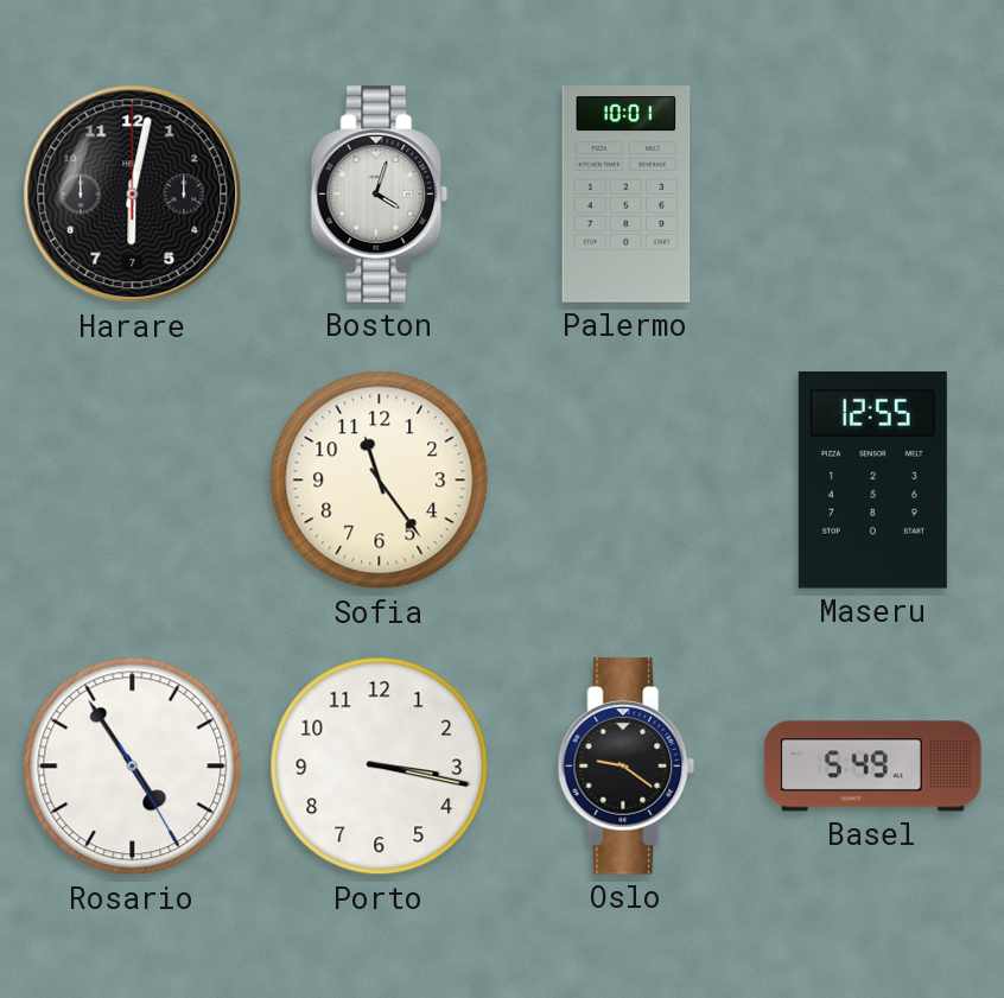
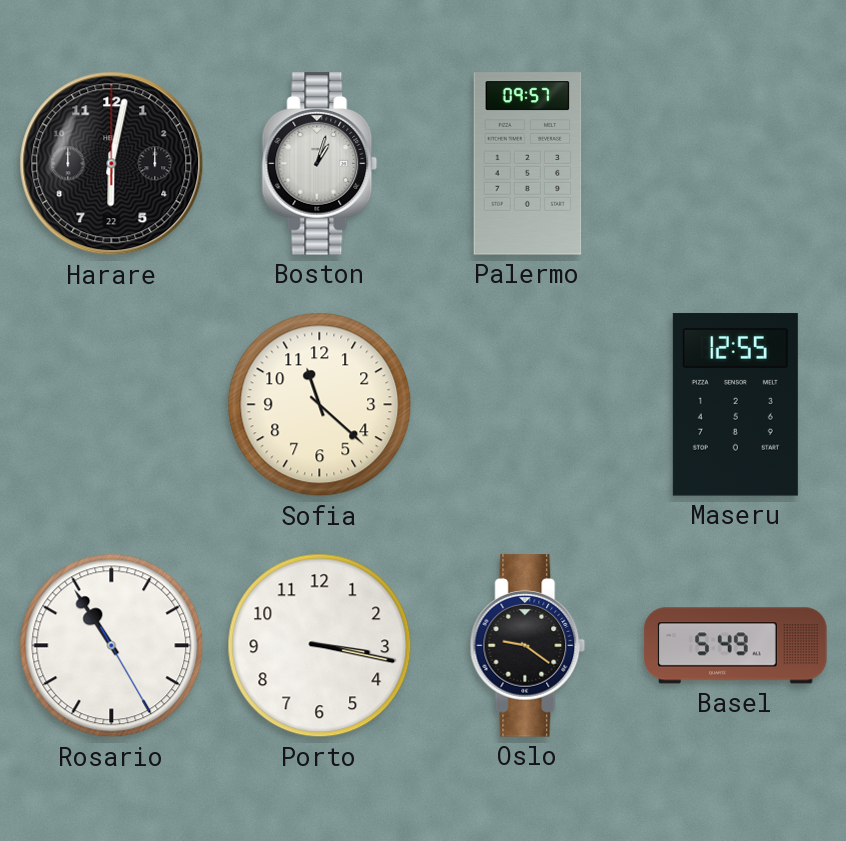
Harare date: 7 -> 22 (112, 164)
Boston: 4:03 -> 1:03 (320, 164)
Palermo: 10:01 -> 09:57 (528, 164)
Sofia: 11:24 -> 11:22 (320, 405)
Rosario: 4:54 -> 10:54 (112, 646)
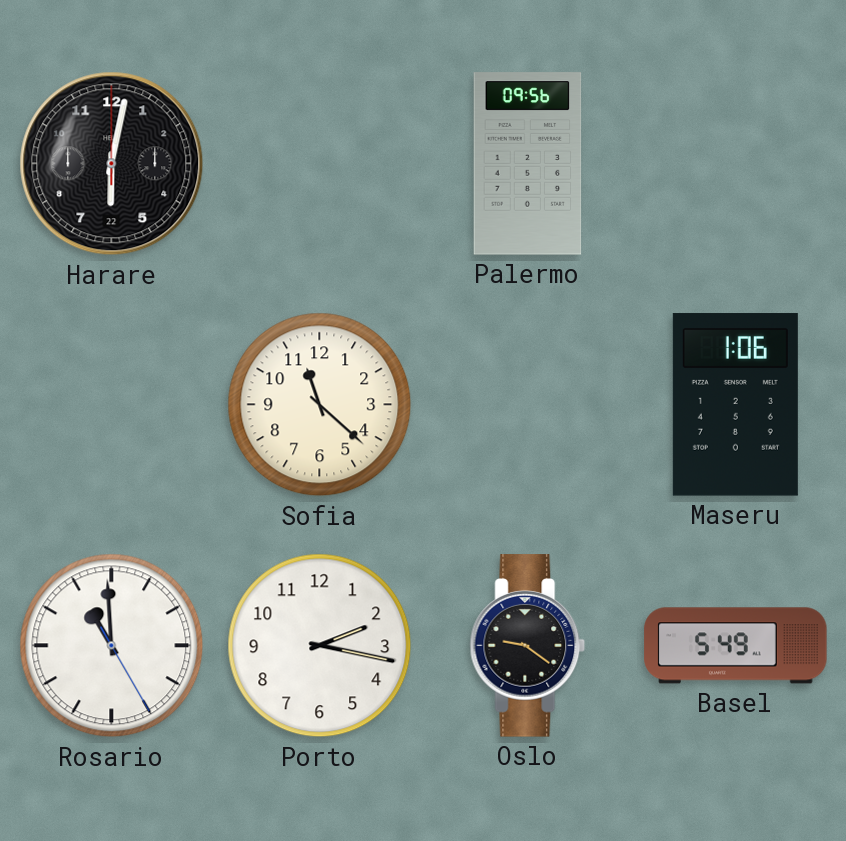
Boston: 1:03 -> none (320, 164)
Palermo: 09:57 -> 09:56 (528, 164)
Maseru: 12:55 -> 1:06 (735, 405)
Rosario: 10:54 -> 10:59 (112, 646)
Porto: 3:17 -> 2:17 (320, 646)
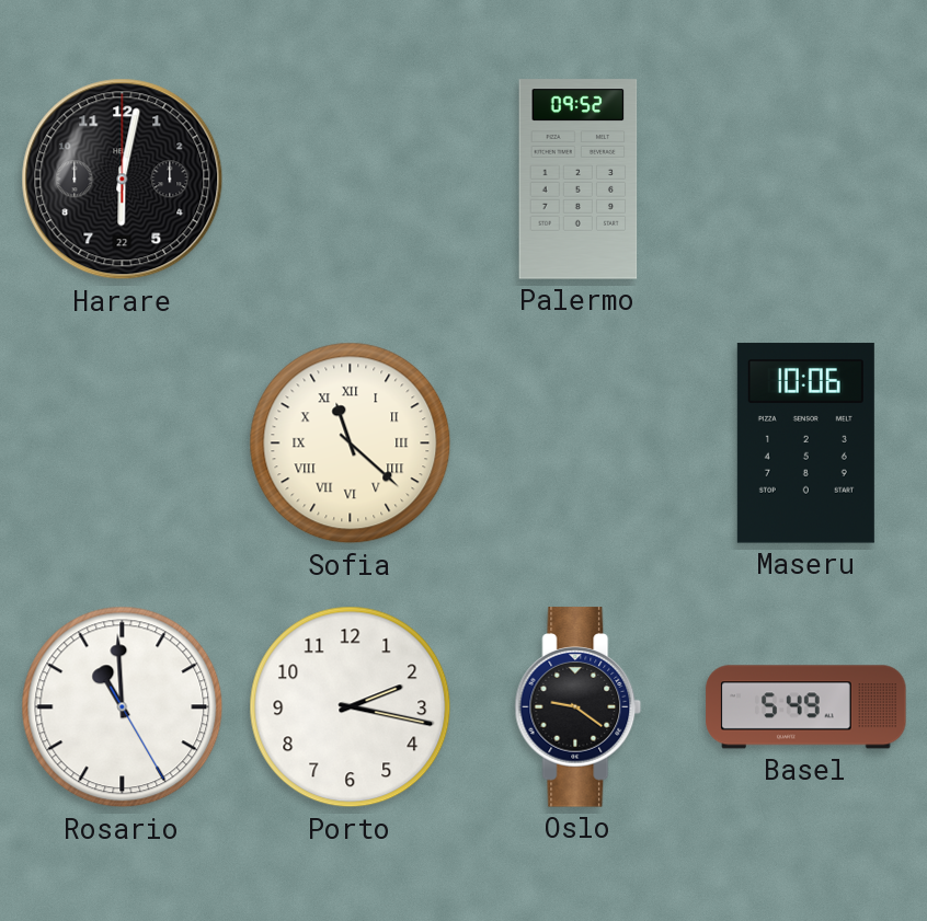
Palermo: 09:56 -> 09:52 (579, 180)
Sofia numerals: Arabic -> Roman (351, 444)
Maseru: 1:06 -> 10:06 (805, 444)
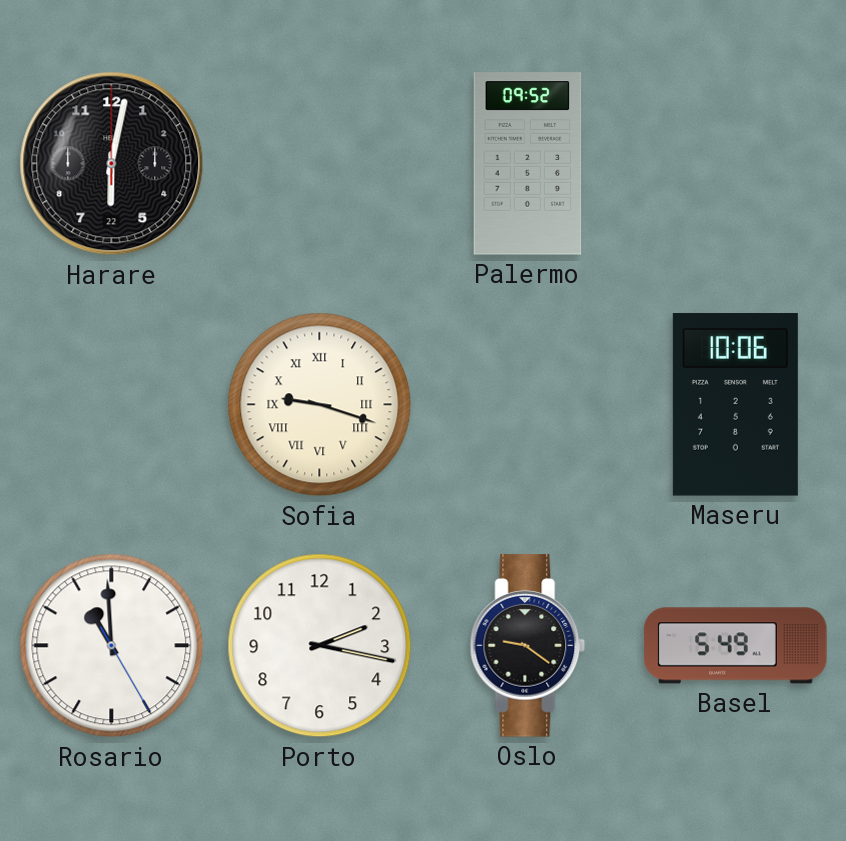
Sofia: 11:22 -> 9:18 (320, 405)
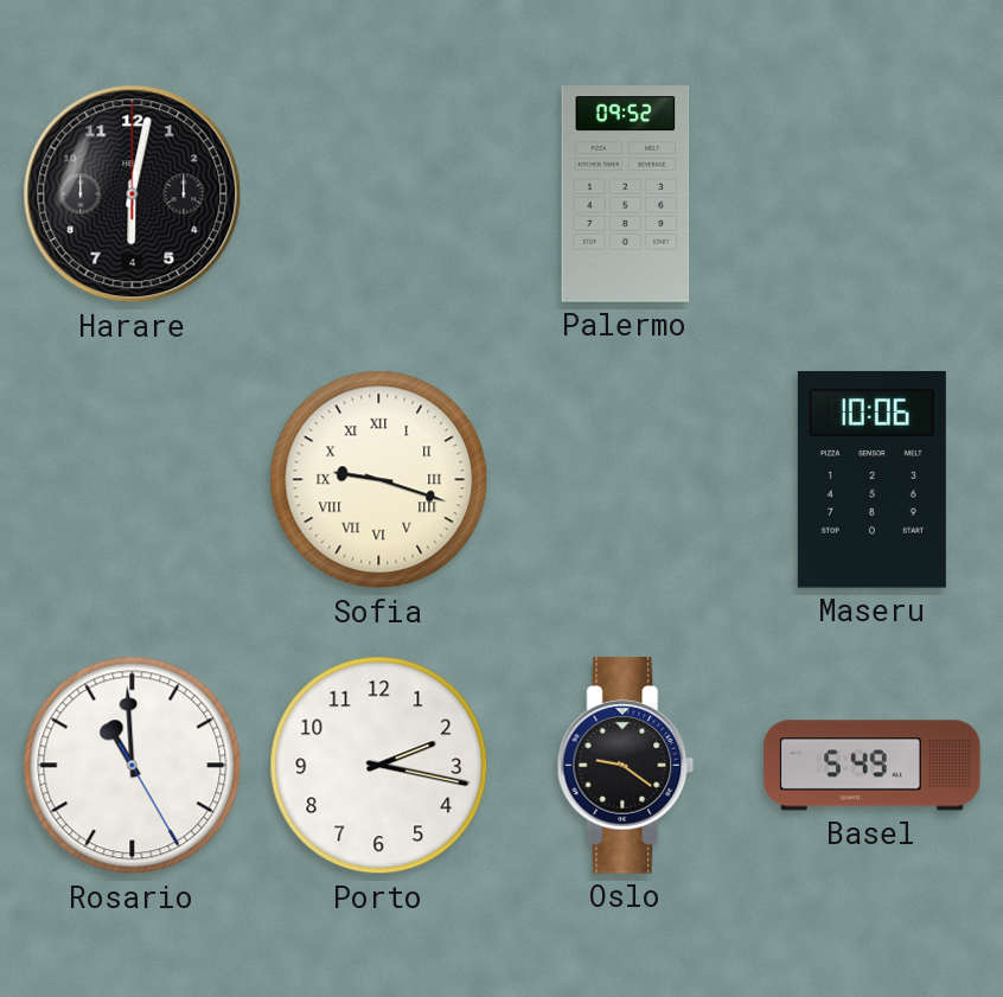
Harare date: 22 -> 4 (133, 194)
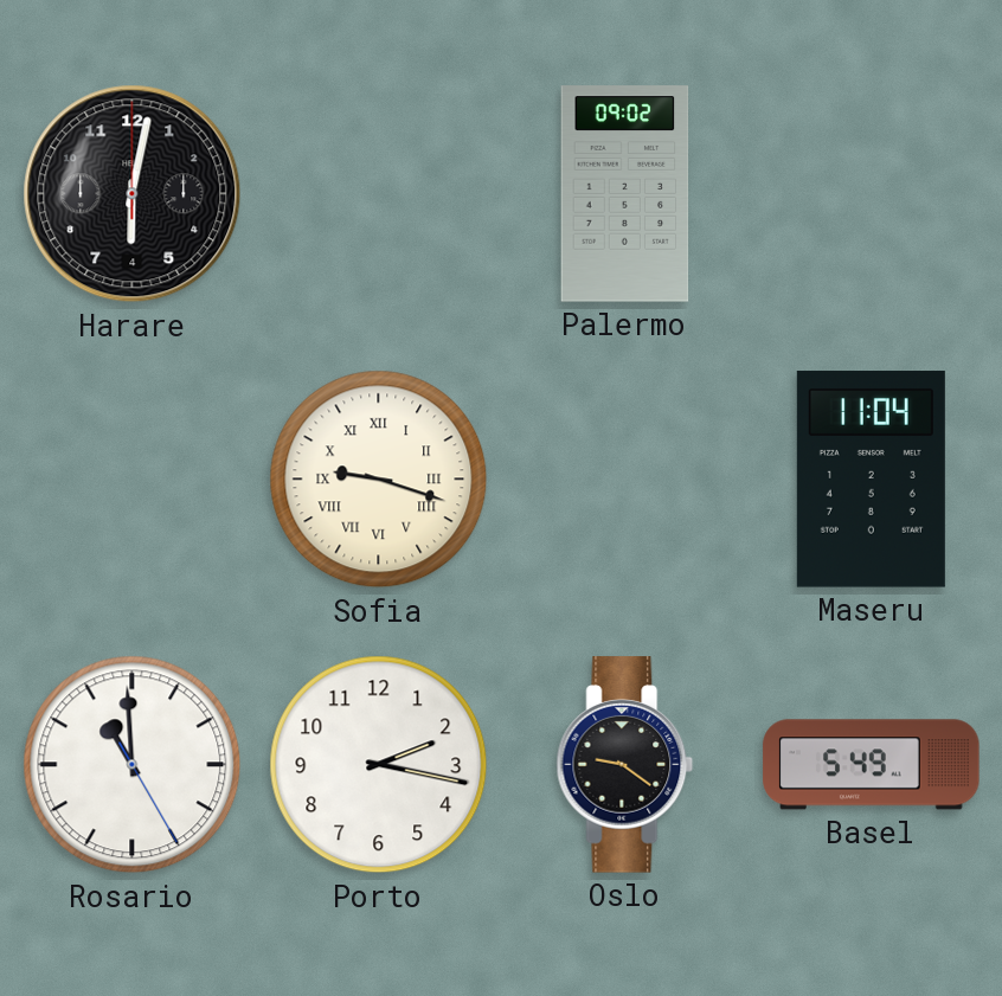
Palermo: 09:52 -> 09:02 (625, 194)
Maseru: 10:06 -> 11:04 (871, 480)
